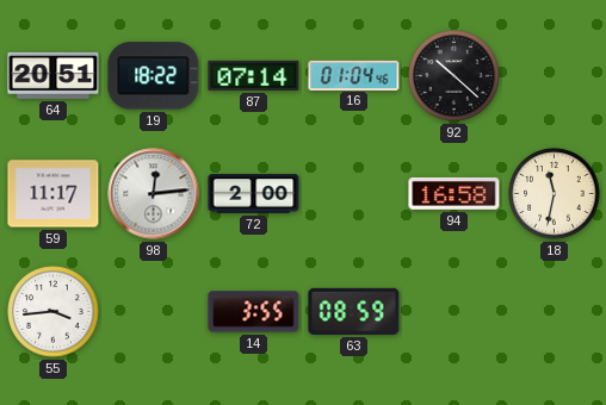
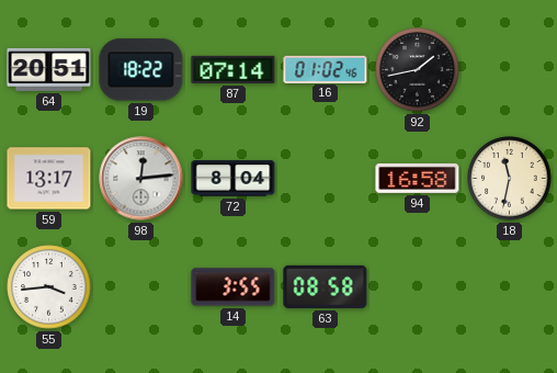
16: 01:04 -> 01:02 (326, 69)
92: 10:22 -> 1:43 (418, 70)
59: 11:17 -> 13:17 (49, 179)
72: 2:00 -> 8:04 (234, 179)
63: 08:59 -> 08:58 (326, 286)
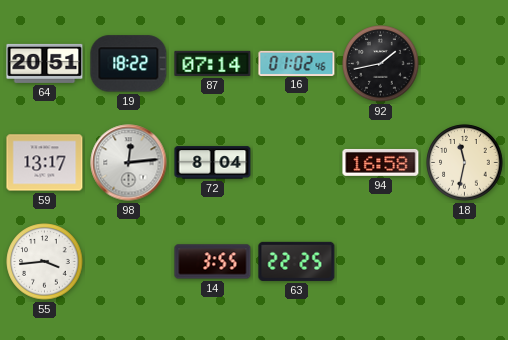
63: 08:58 -> 22:25 (297, 261)
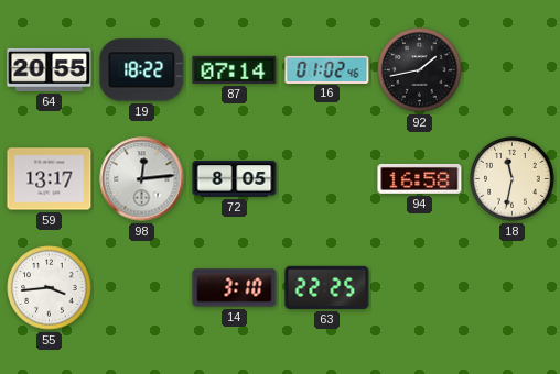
64: 20:51 -> 20:55 (50, 69)
72: 8:04 -> 8:05 (235, 179)
14: 3:55 -> 3:10 (235, 288)
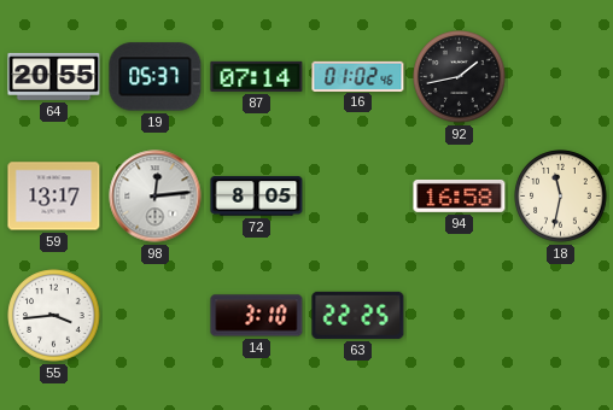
19: 18:22 -> 05:37 (156, 77)
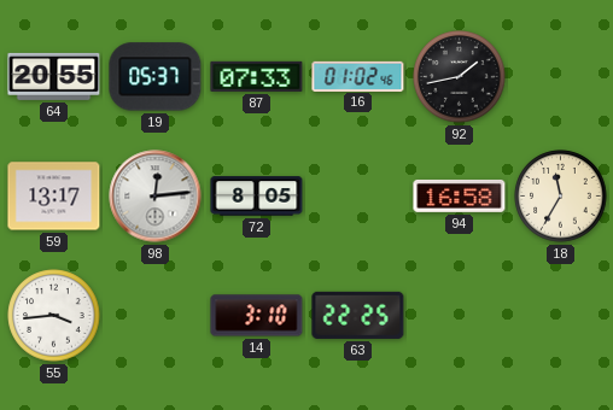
87: 07:14 -> 07:33 (257, 76)
18: 11:32 -> 11:35 (561, 197)
